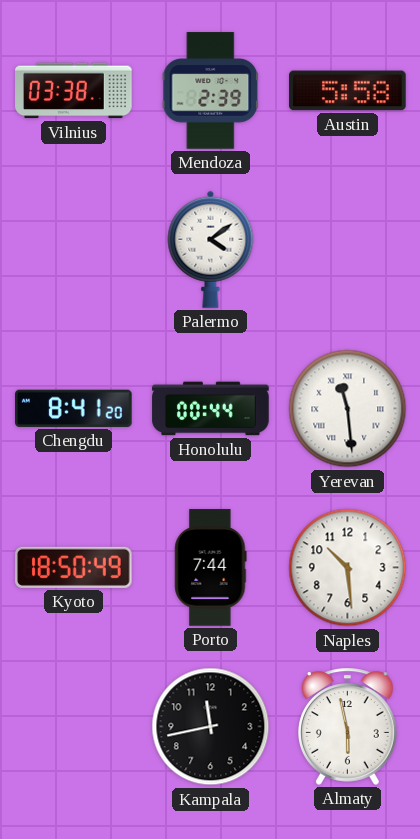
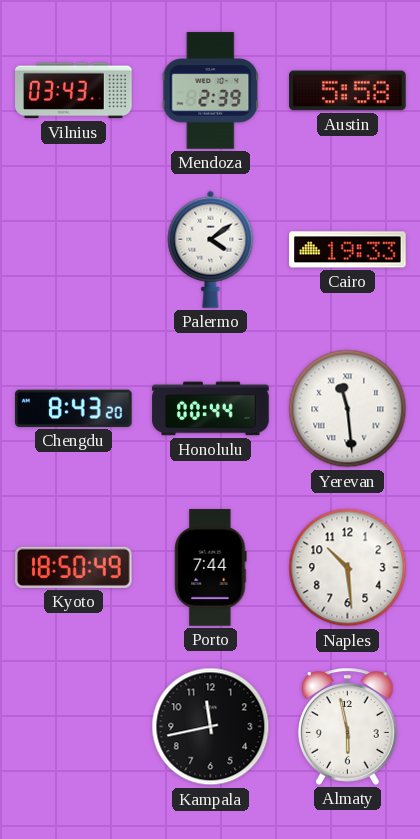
Vilnius: 03:38 -> 03:43 (74, 91)
Cairo: none -> 19:33 (348, 250)
Chengdu: 8:41 -> 8:43 (74, 408)
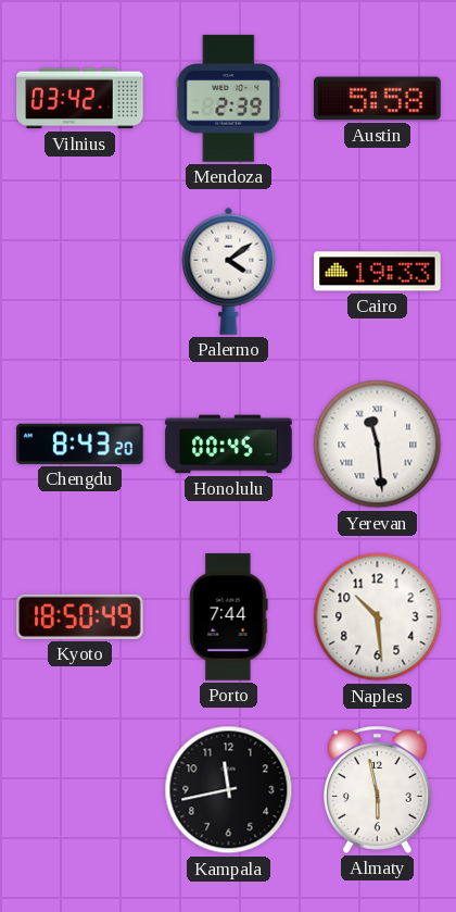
Vilnius: 03:43 -> 03:42 (80, 99)
Honolulu: 00:44 -> 00:45 (229, 445)
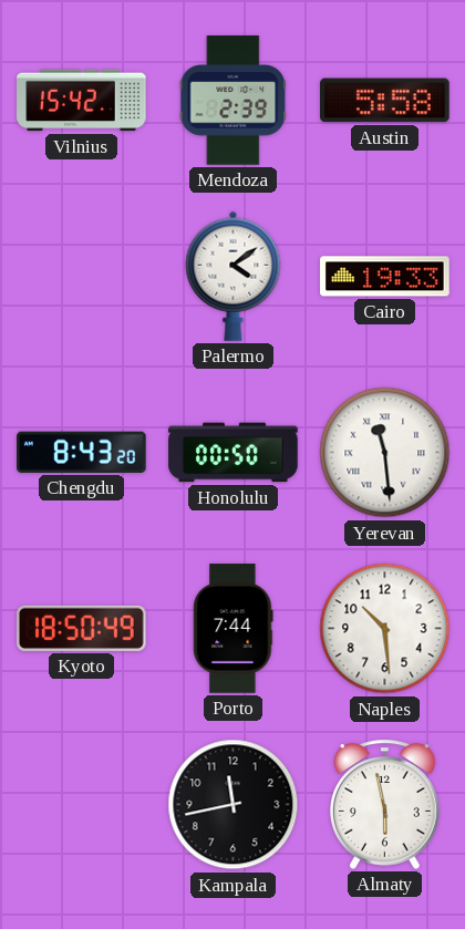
Vilnius: 03:42 -> 15:42 (82, 101)
Honolulu: 00:45 -> 00:50 (234, 453)
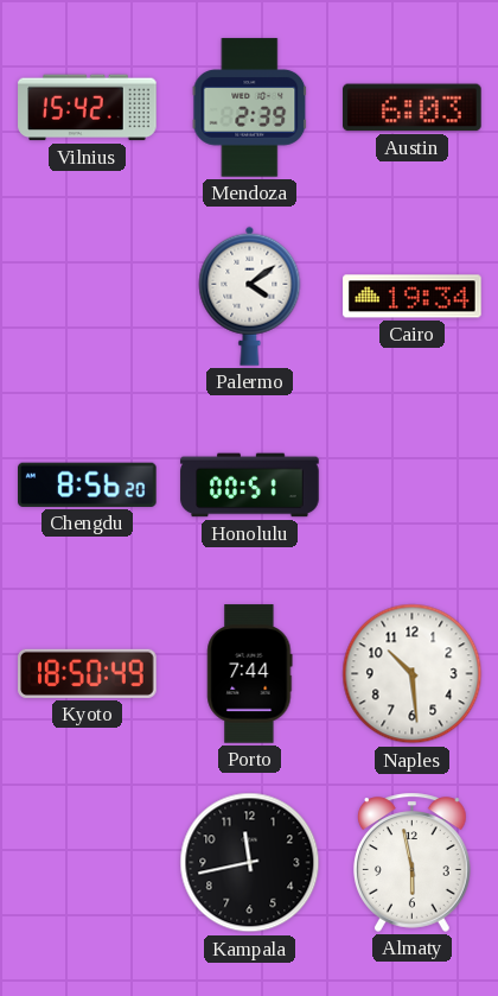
Austin: 5:58 -> 6:03 (413, 108)
Cairo: 19:33 -> 19:34 (413, 297)
Chengdu: 8:43 -> 8:56 (88, 484)
Honolulu: 00:50 -> 00:51 (250, 486)
Yerevan: 11:29 -> none (385, 453)
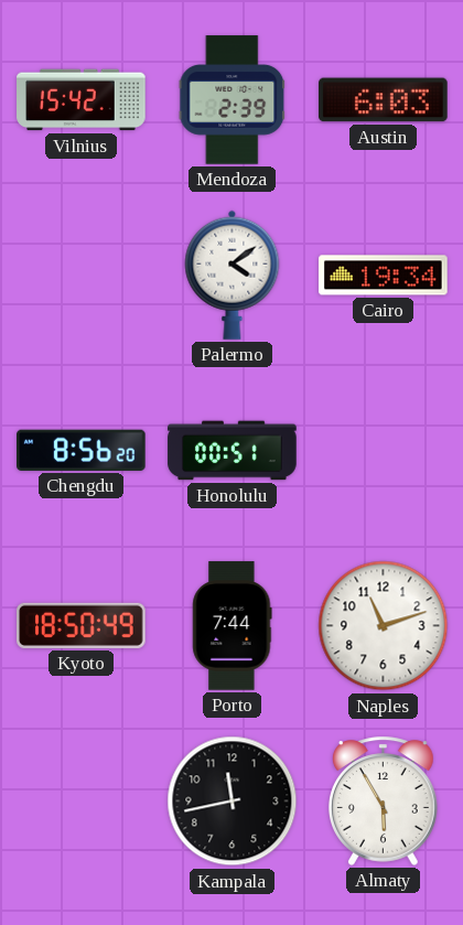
Naples: 10:29 -> 11:12 (384, 626)
Almaty: 5:58 -> 5:55 (384, 800)
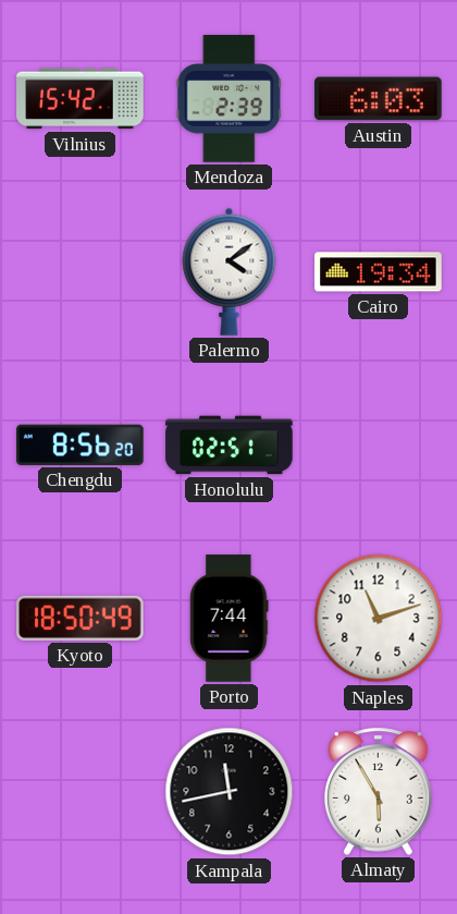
Honolulu: 00:51 -> 02:51 (230, 446)
